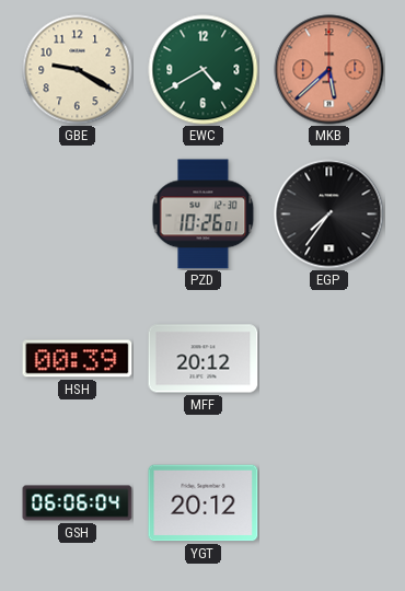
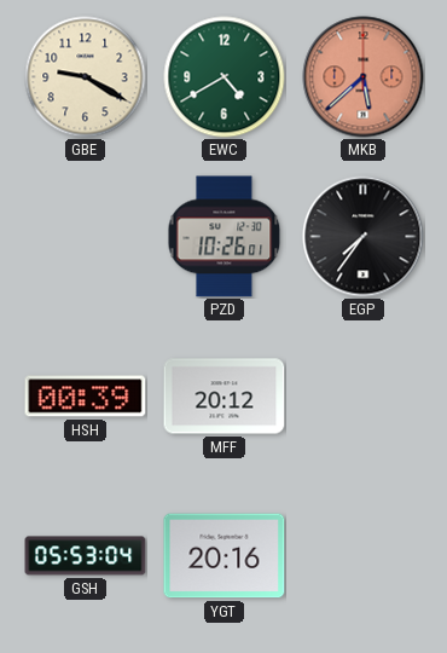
GSH: 06:06 -> 05:53 (86, 556)
YGT: 20:12 -> 20:16 (225, 556)
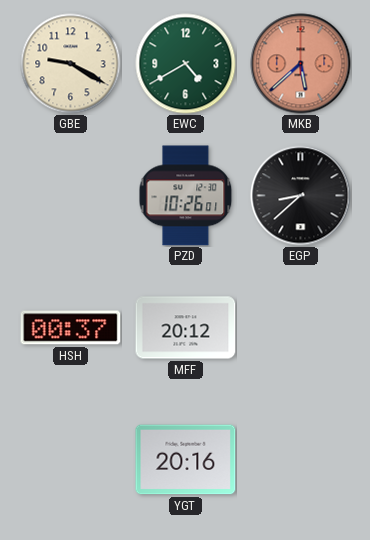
EGP: 7:36 -> 8:38 (301, 196)
HSH: 00:39 -> 00:37 (71, 328)
GSH: 05:53 -> none (86, 556)
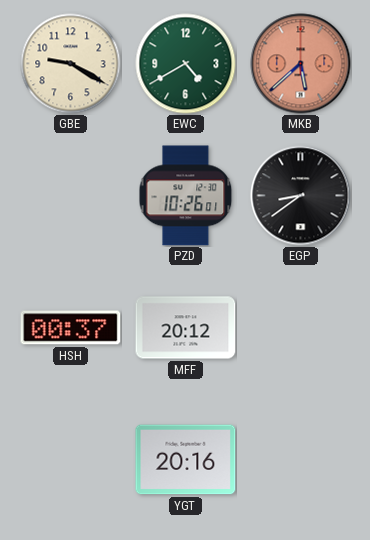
EGP: 8:38 -> 8:39 (301, 196)
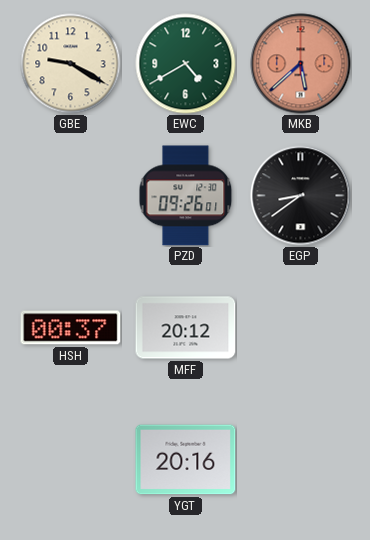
PZD: 10:26 -> 09:26 (186, 196)
